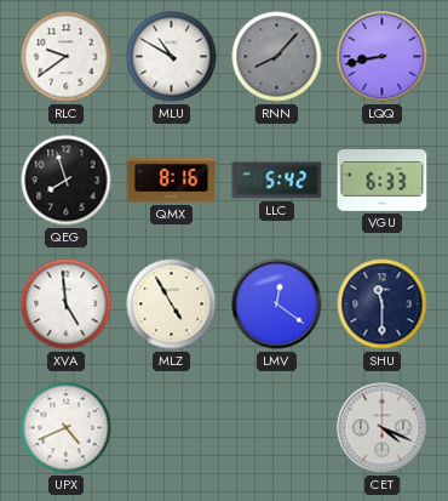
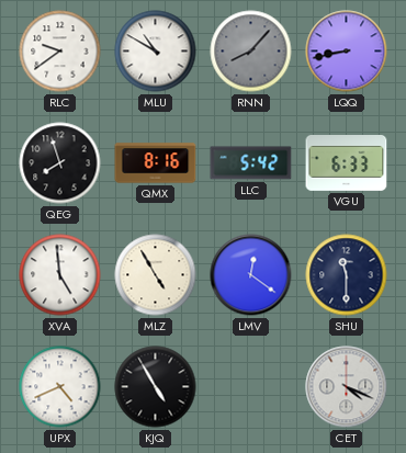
KJQ: none -> 4:55 (156, 387)
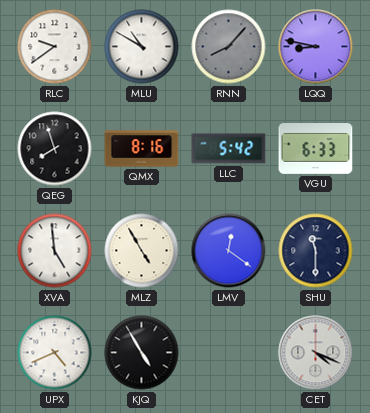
LQQ: 8:43 -> 8:47 (316, 47)
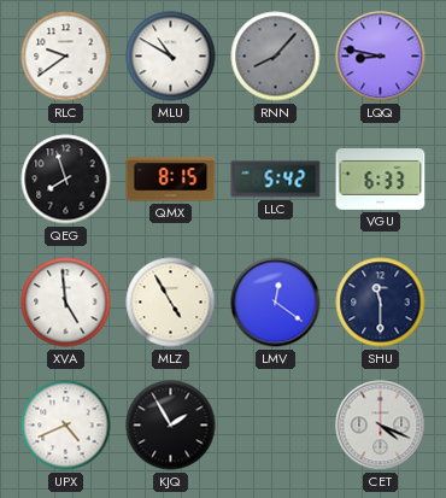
QMX: 8:16 -> 8:15 (171, 180)
KJQ: 4:55 -> 1:55 (171, 426)
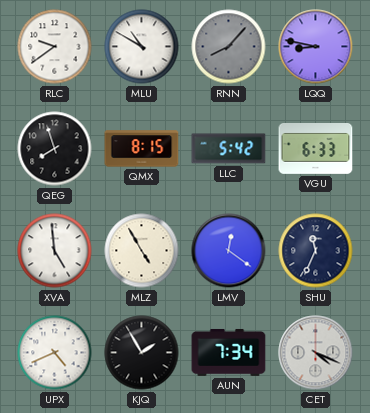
SHU: 11:30 -> 11:34 (316, 251)
AUN: none -> 7:34 (229, 352)
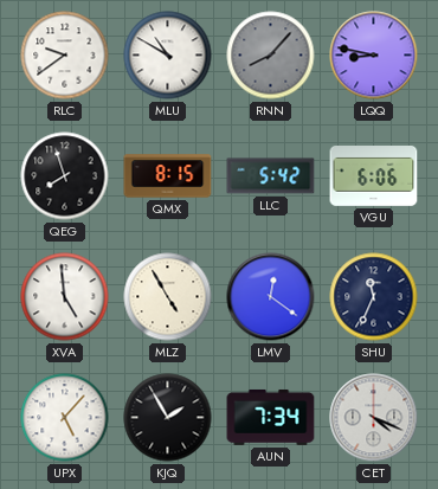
VGU: 6:33 -> 6:06 (374, 176)
UPX: 4:41 -> 5:07 (65, 418)
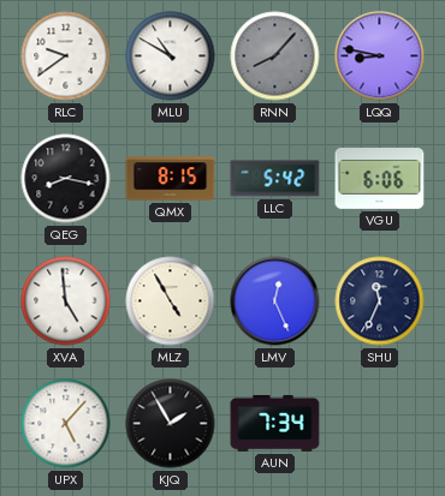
QEG: 7:57 -> 8:17 (66, 179)
LMV: 12:21 -> 12:26 (275, 301)
CET: 4:19 -> none (374, 418)
